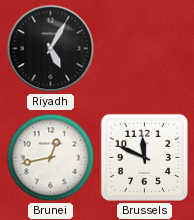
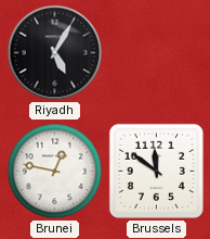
Brunei: 12:43 -> 12:47 (55, 172)
Brussels: 11:49 -> 11:51 (156, 171)
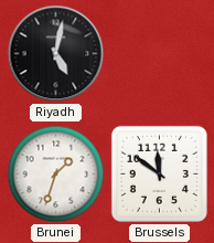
Riyadh: 5:05 -> 5:02 (56, 54)
Brunei: 12:47 -> 1:33 (56, 175)
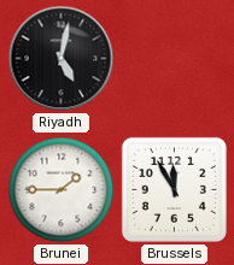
Brunei: 1:33 -> 1:45 (62, 190)
Brussels: 11:51 -> 11:55 (174, 189)
